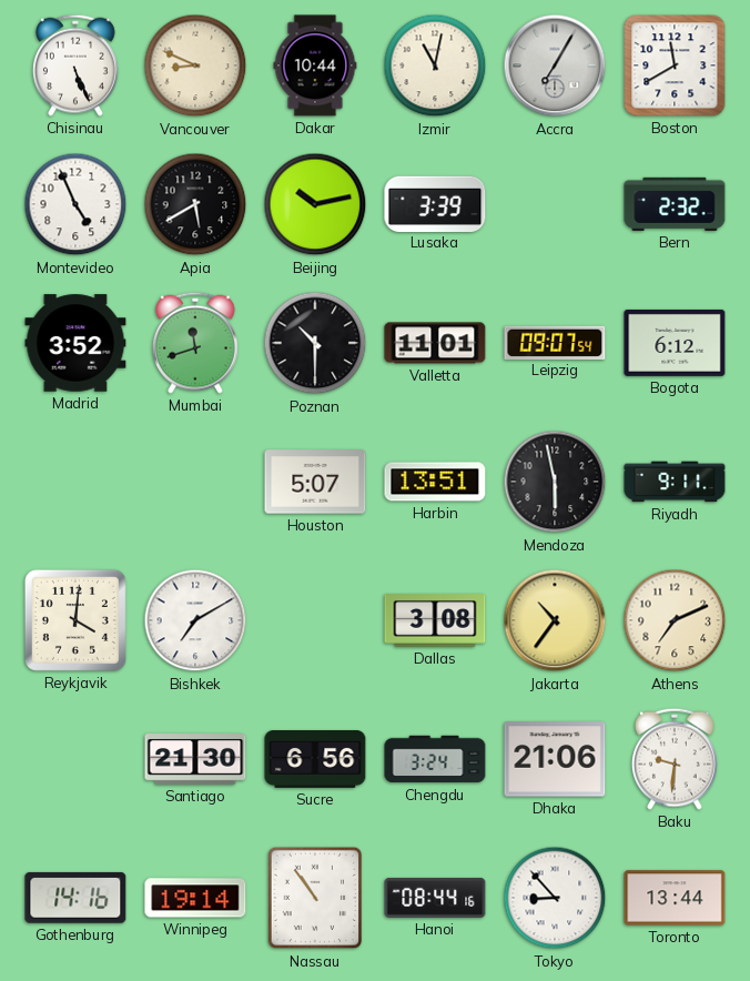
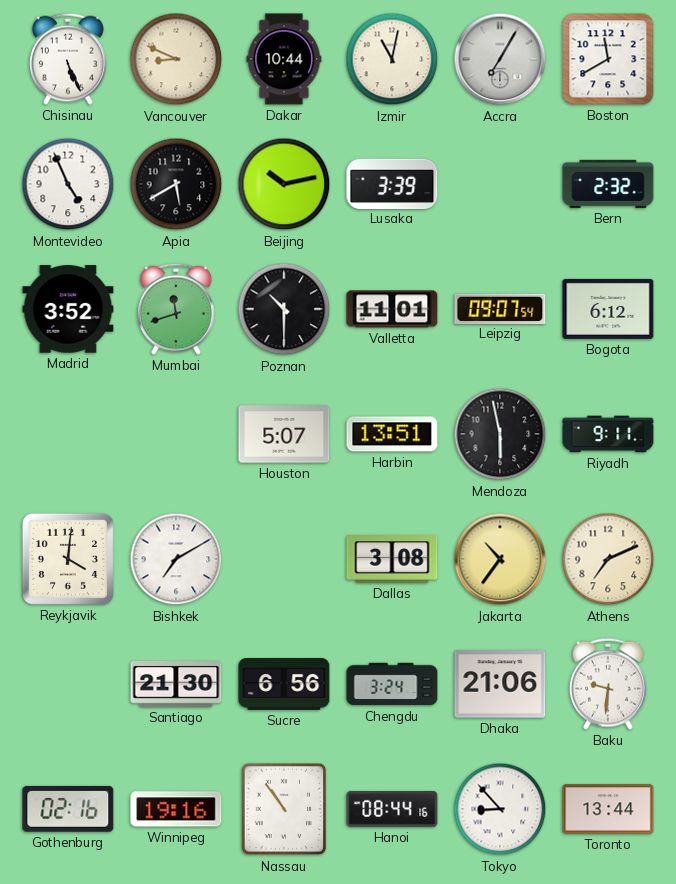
Gothenburg: 14:16 -> 02:16 (68, 809)
Winnipeg: 19:14 -> 19:16 (176, 809)
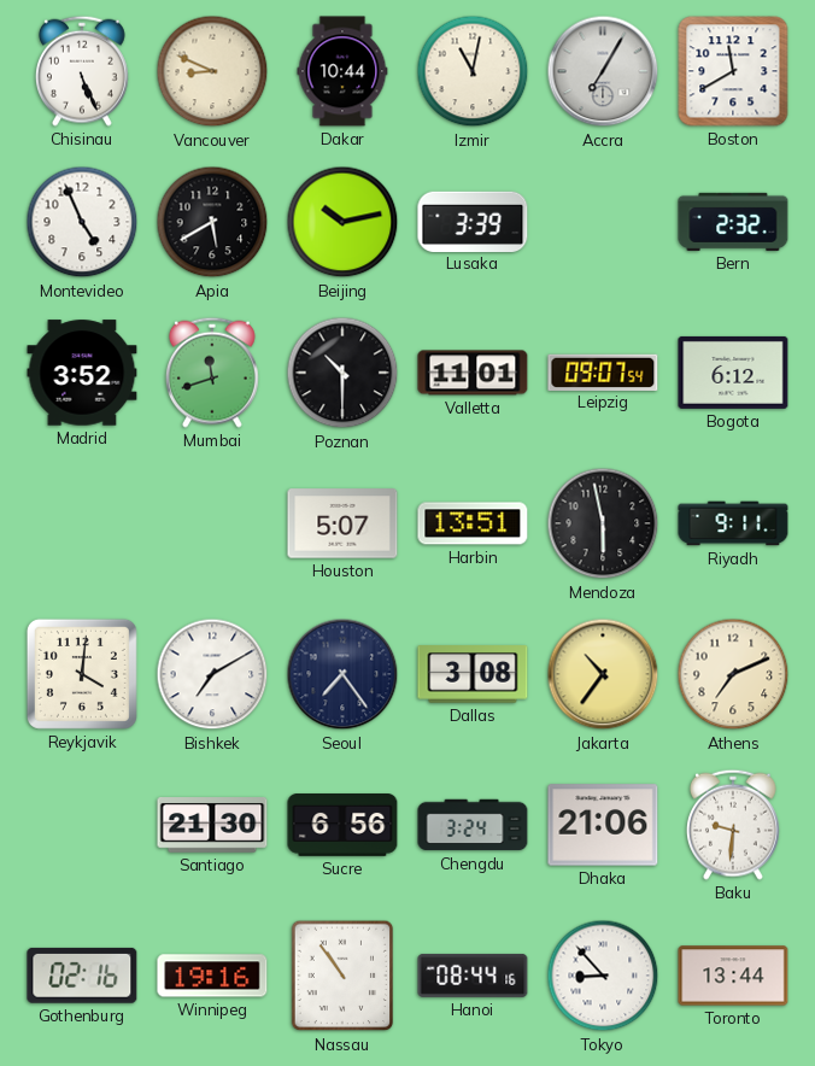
Seoul: none -> 7:24 (342, 674)
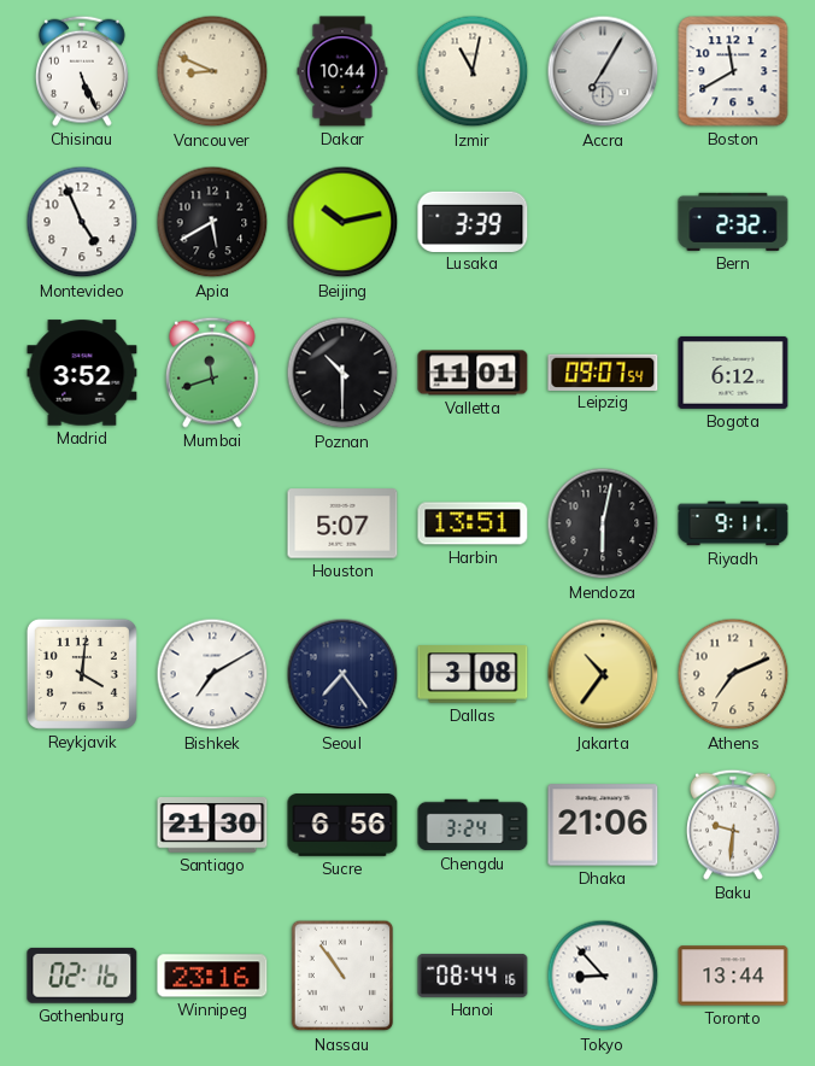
Mendoza: 5:58 -> 6:02 (603, 523)
Winnipeg: 19:16 -> 23:16 (212, 976)
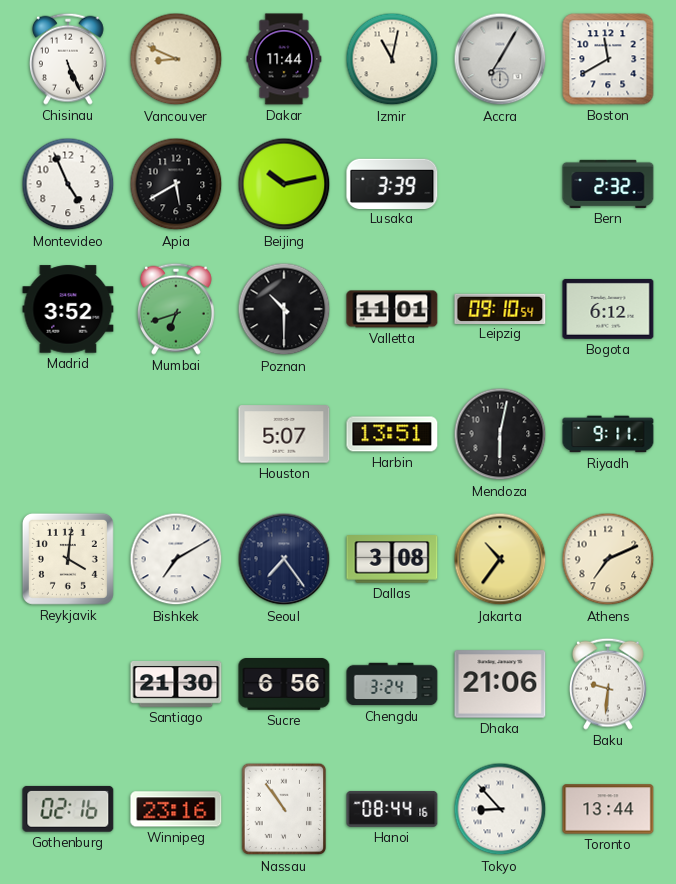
Dakar: 10:44 -> 11:44 (284, 59)
Mumbai: 11:42 -> 6:42 (176, 309)
Leipzig: 09:07 -> 09:10 (500, 308)
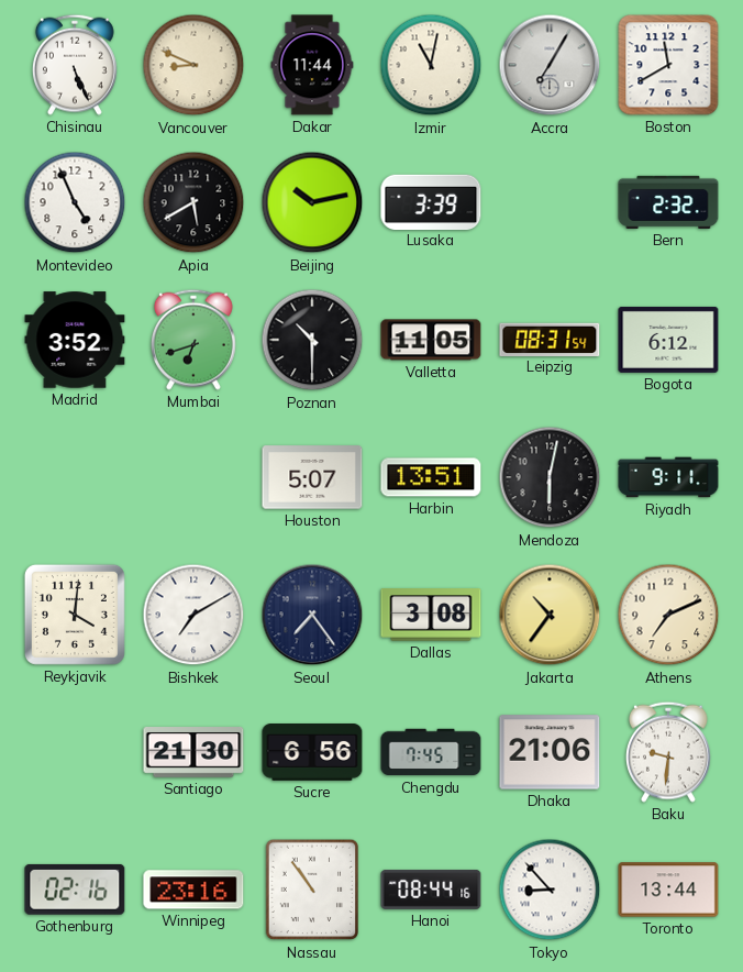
Valletta: 11:01 -> 11:05 (431, 340)
Leipzig: 09:10 -> 08:31 (550, 339)
Chengdu: 3:24 -> 7:45 (431, 752)
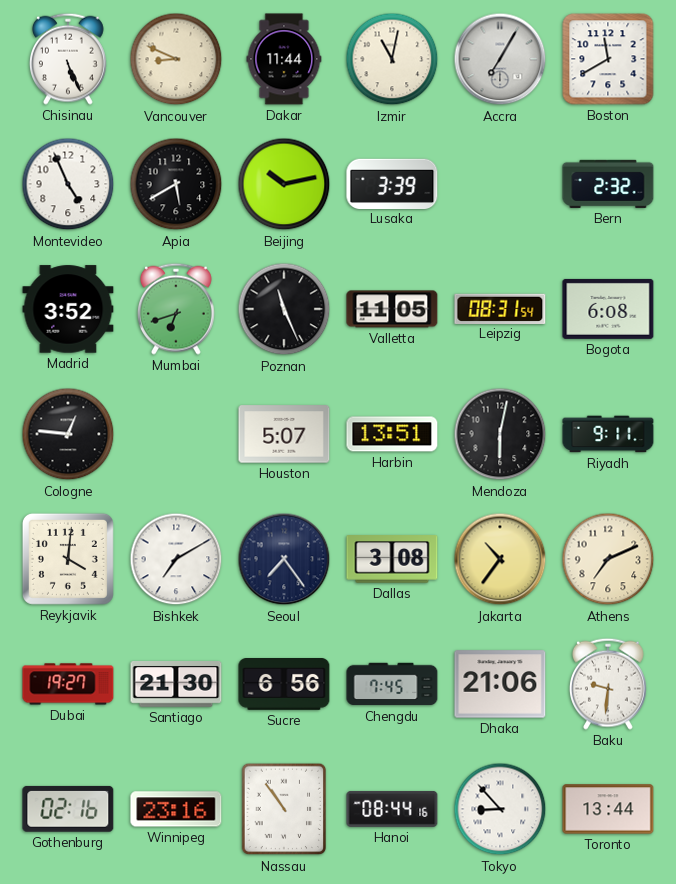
Poznan: 10:30 -> 11:26 (284, 309)
Bogota: 6:12 -> 6:08 (608, 309)
Cologne: none -> 12:46 (68, 434)
Dubai: none -> 19:27 (68, 684)
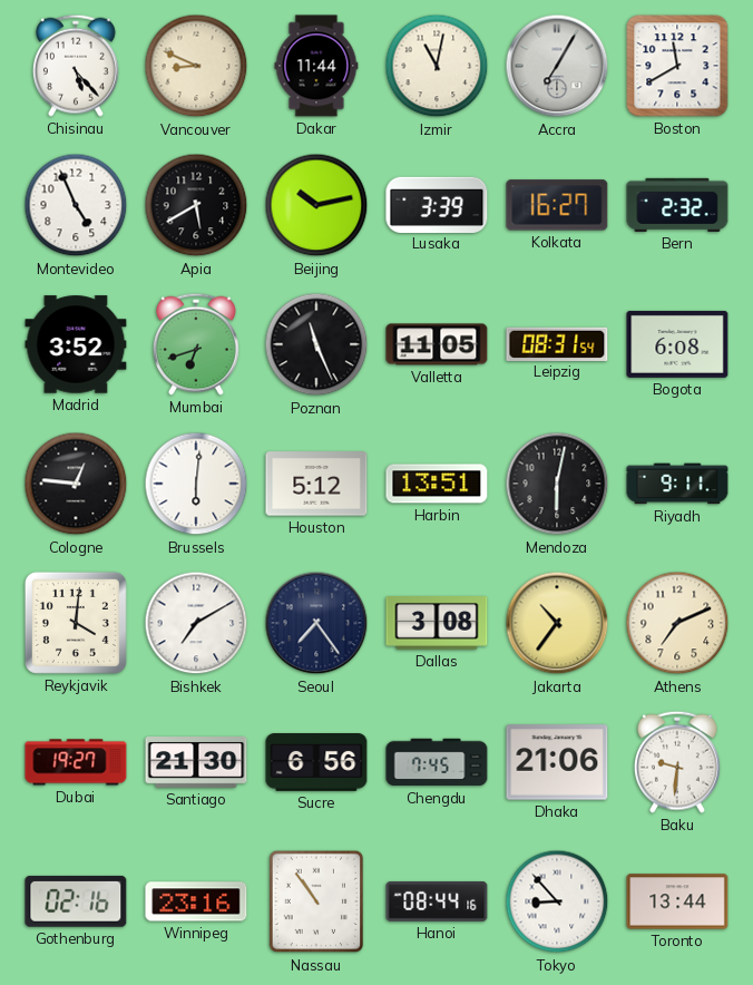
Chisinau: 5:26 -> 5:23 (76, 66)
Kolkata: none -> 16:27 (557, 205)
Brussels: none -> 6:01 (196, 484)
Houston: 5:07 -> 5:12 (316, 484)
